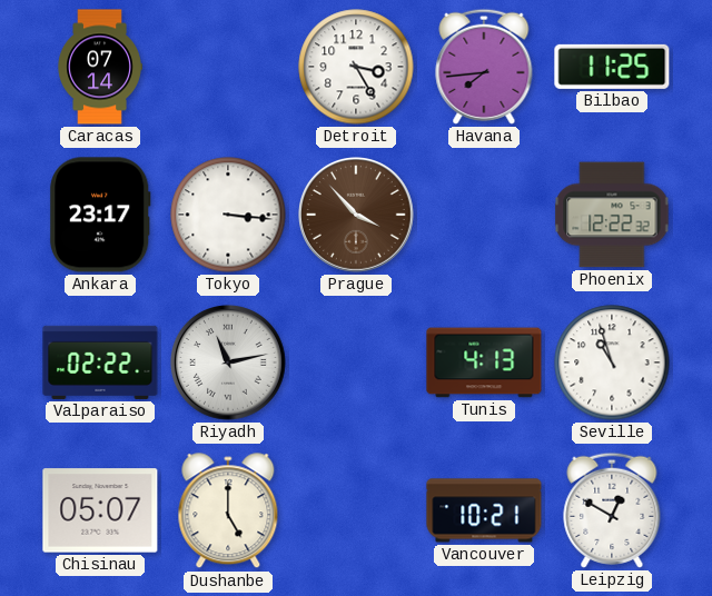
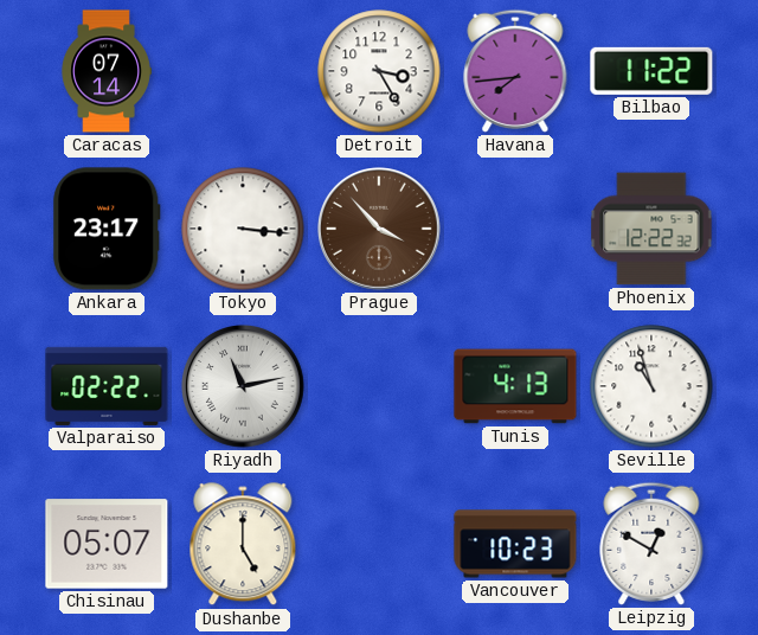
Bilbao: 11:25 -> 11:22 (651, 71)
Vancouver: 10:21 -> 10:23 (515, 544)
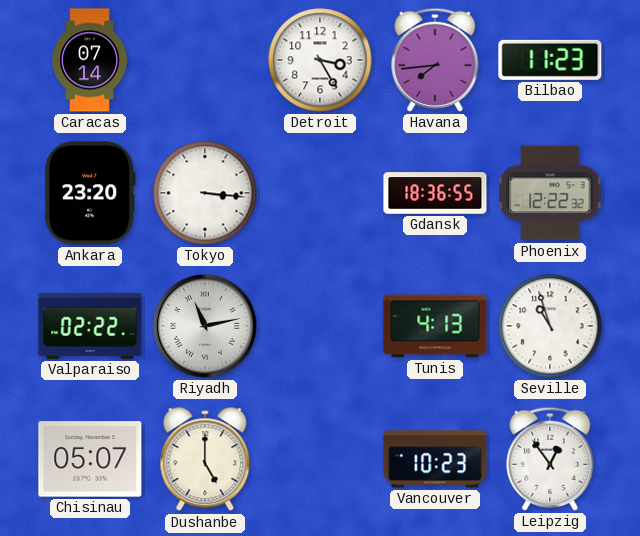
Bilbao: 11:22 -> 11:23 (550, 60)
Ankara: 23:17 -> 23:20 (90, 193)
Prague: 3:53 -> none (380, 230)
Gdansk: none -> 18:36 (435, 193)
Leipzig: 12:50 -> 12:54 (550, 459)
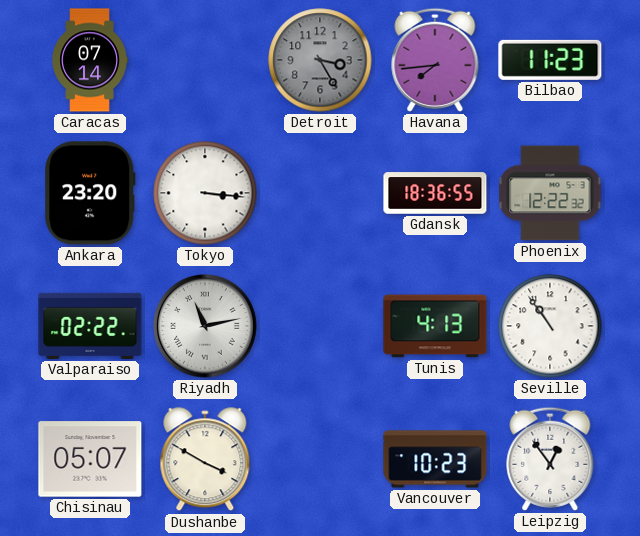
Detroit dial: white -> grey (320, 60)
Seville: 10:57 -> 10:54 (550, 326)
Dushanbe: 5:00 -> 3:50 (205, 460)
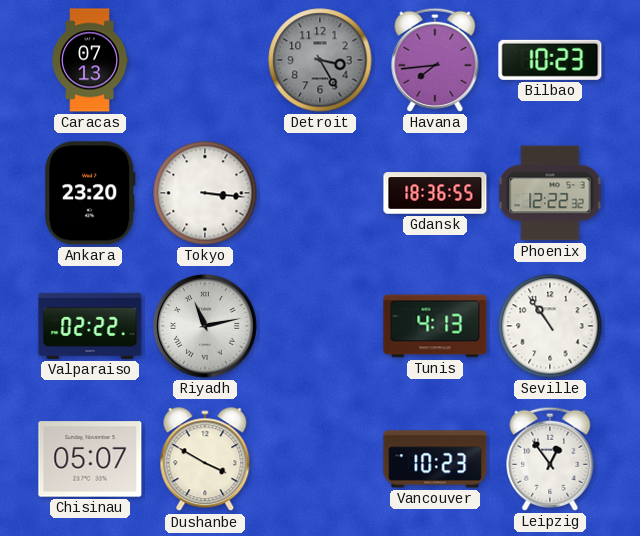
Caracas: 07:14 -> 07:13 (90, 60)
Bilbao: 11:23 -> 10:23 (550, 60)
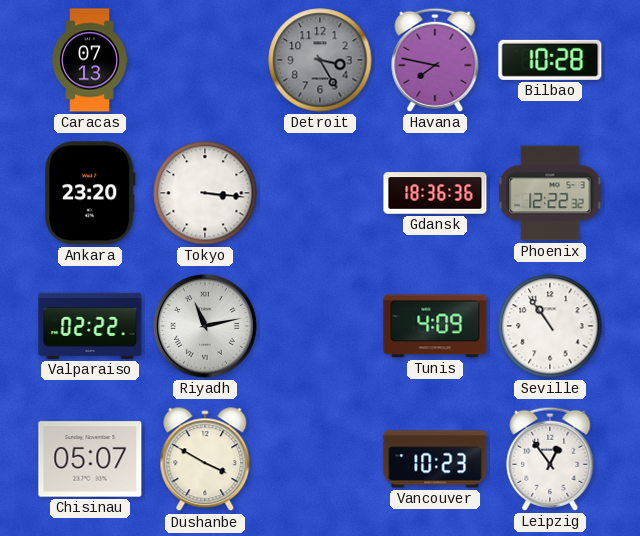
Havana: 7:44 -> 7:47 (435, 60)
Bilbao: 10:23 -> 10:28 (550, 60)
Gdansk: 18:36:55 -> 18:36:36 (435, 193)
Tunis: 4:13 -> 4:09 (435, 326)
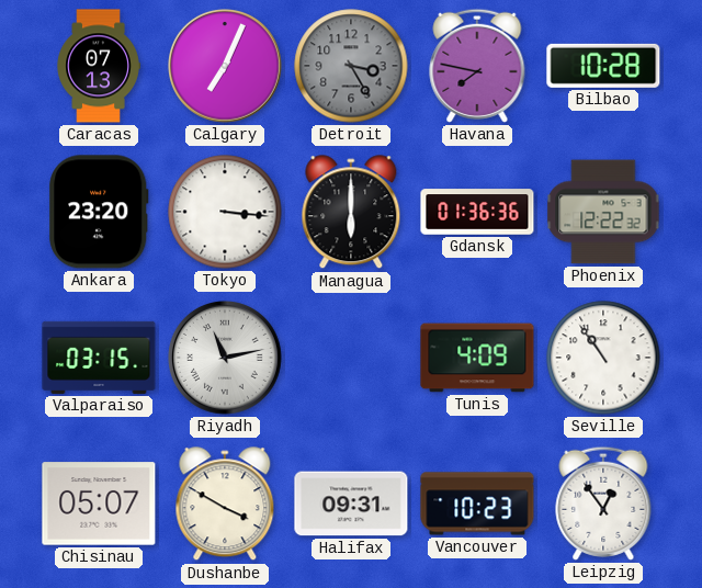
Calgary: none -> 7:04 (226, 67)
Managua: none -> 6:00 (351, 213)
Gdansk: 18:36 -> 01:36 (477, 212)
Valparaiso: 02:22 -> 03:15 (99, 358)
Halifax: none -> 09:31 (351, 504)
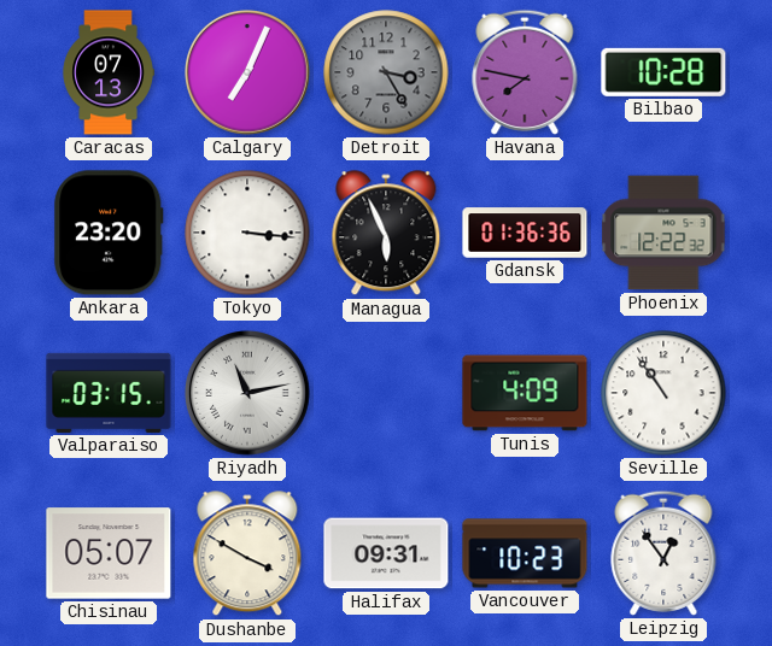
Managua: 6:00 -> 5:56 (386, 234)
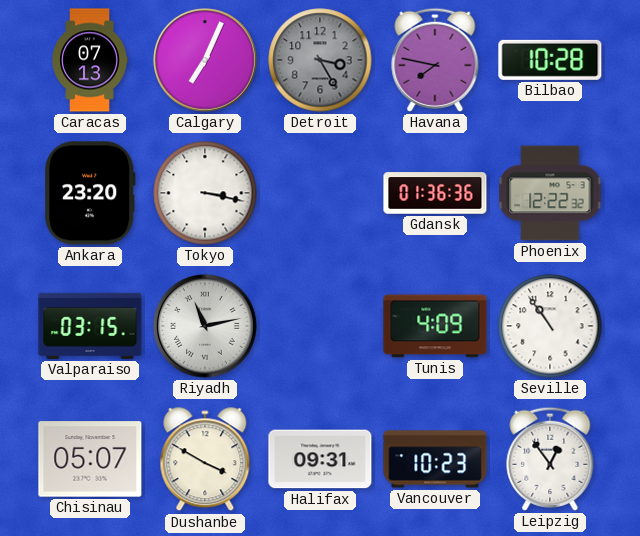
Tokyo: 3:16 -> 3:17 (205, 193)
Managua: 5:56 -> none (386, 234)
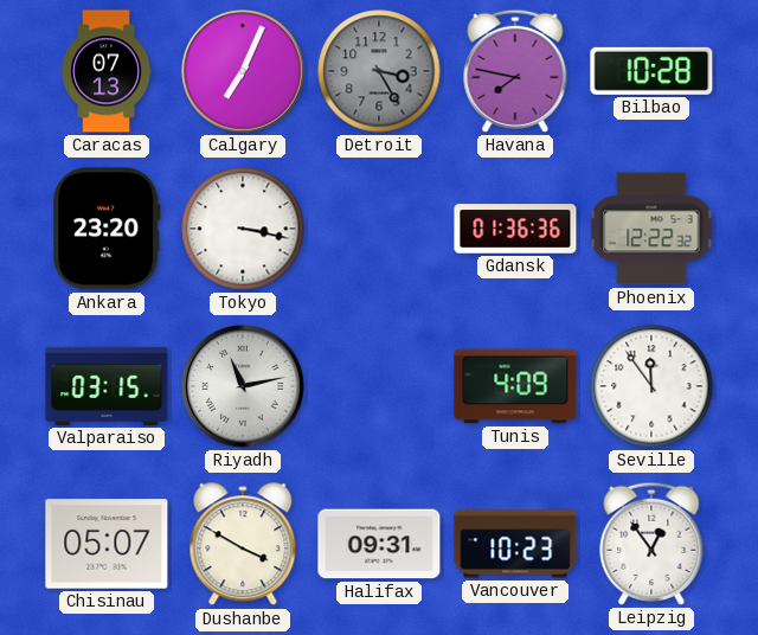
Seville: 10:54 -> 11:54 (651, 386)
